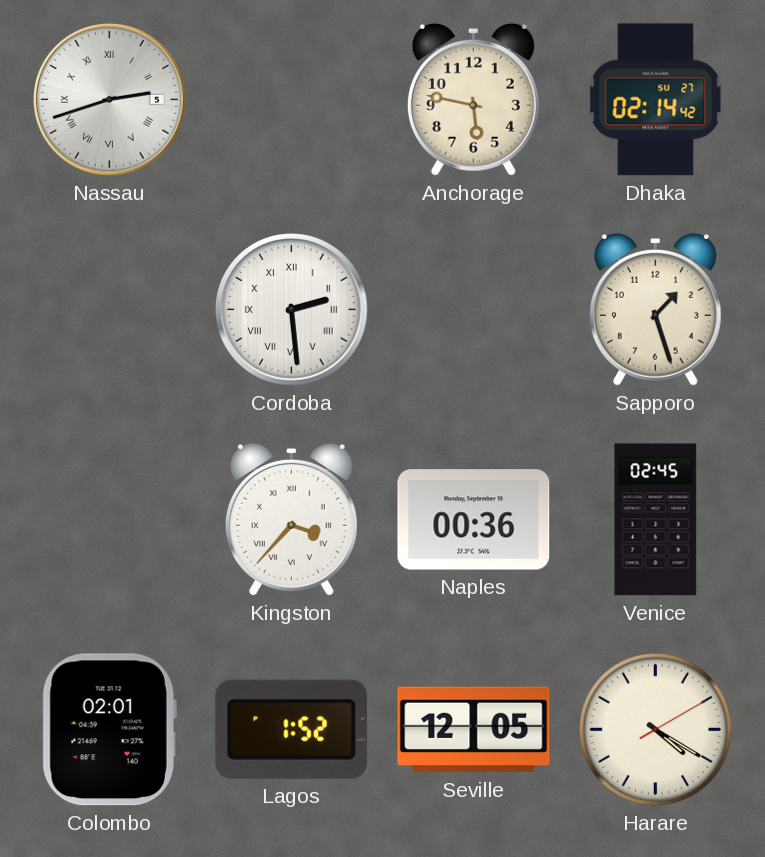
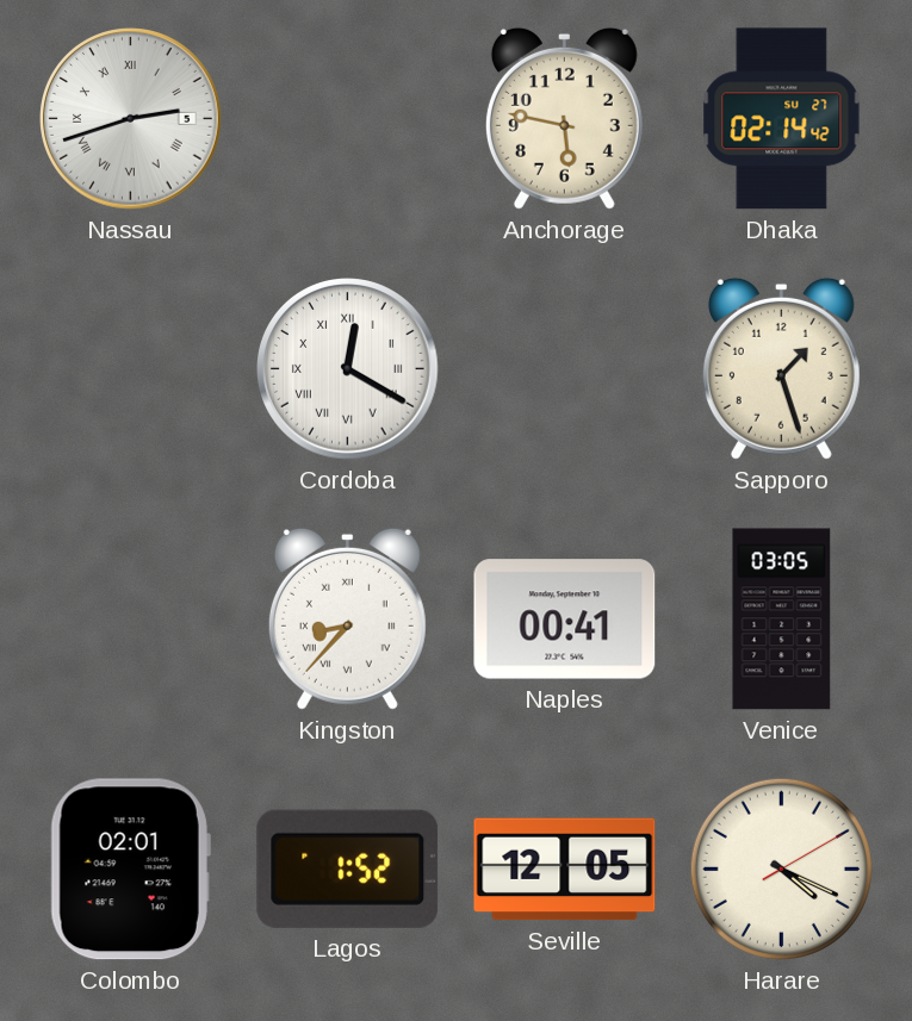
Cordoba: 2:29 -> 12:20 (348, 369)
Kingston: 3:37 -> 8:37 (347, 618)
Naples: 00:36 -> 00:41 (565, 620)
Venice: 02:45 -> 03:05 (782, 620)
Harare: 4:20 -> 4:19 (781, 869)
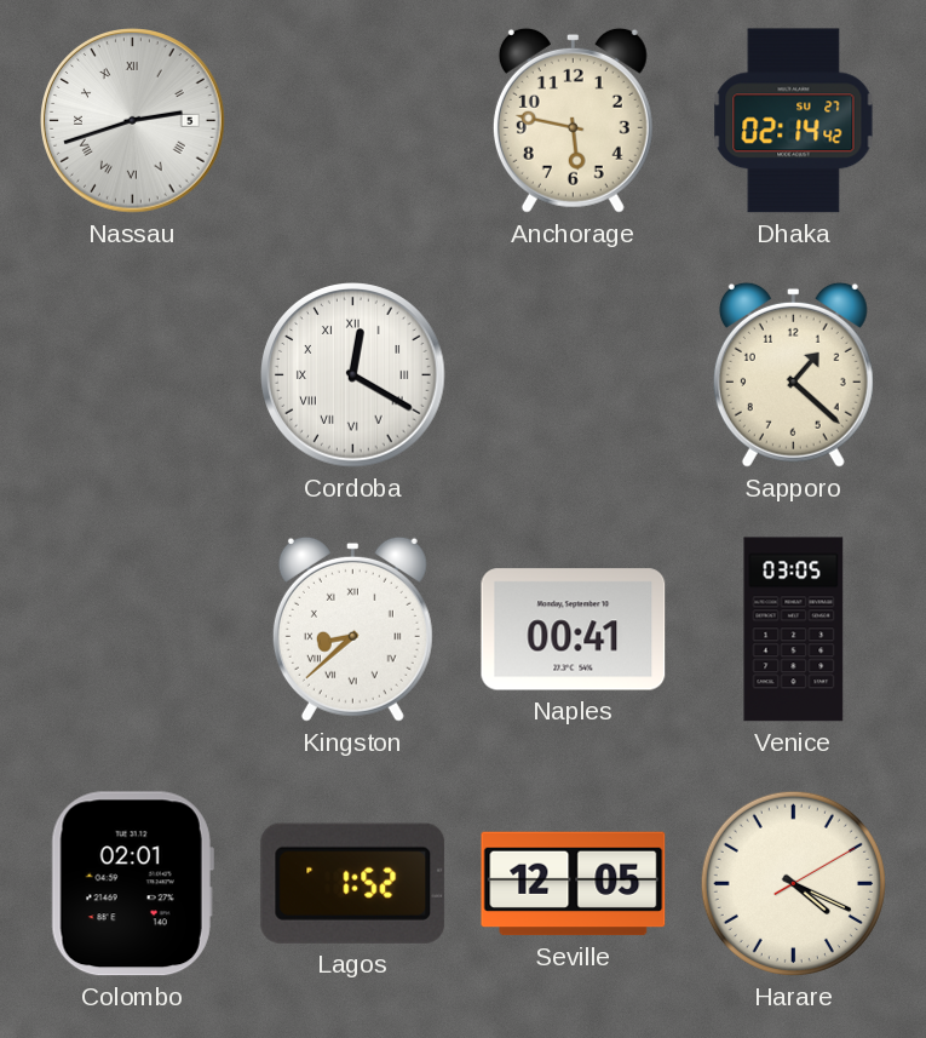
Sapporo: 1:27 -> 1:22 (793, 374)
Kingston: 8:37 -> 8:38 (352, 629)
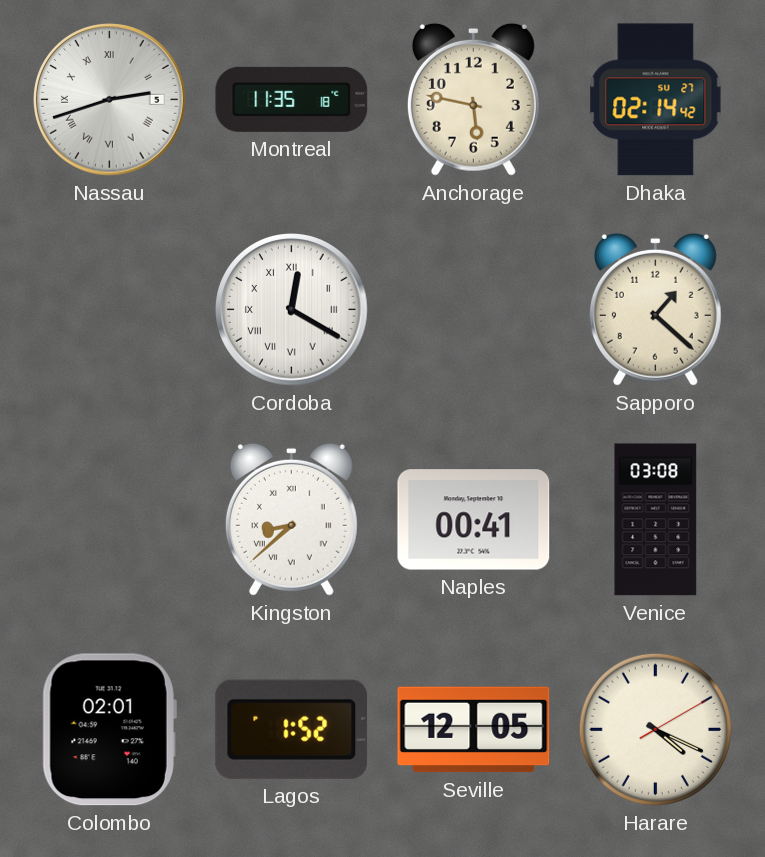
Montreal: none -> 11:35 (292, 99)
Venice: 03:05 -> 03:08 (656, 520)
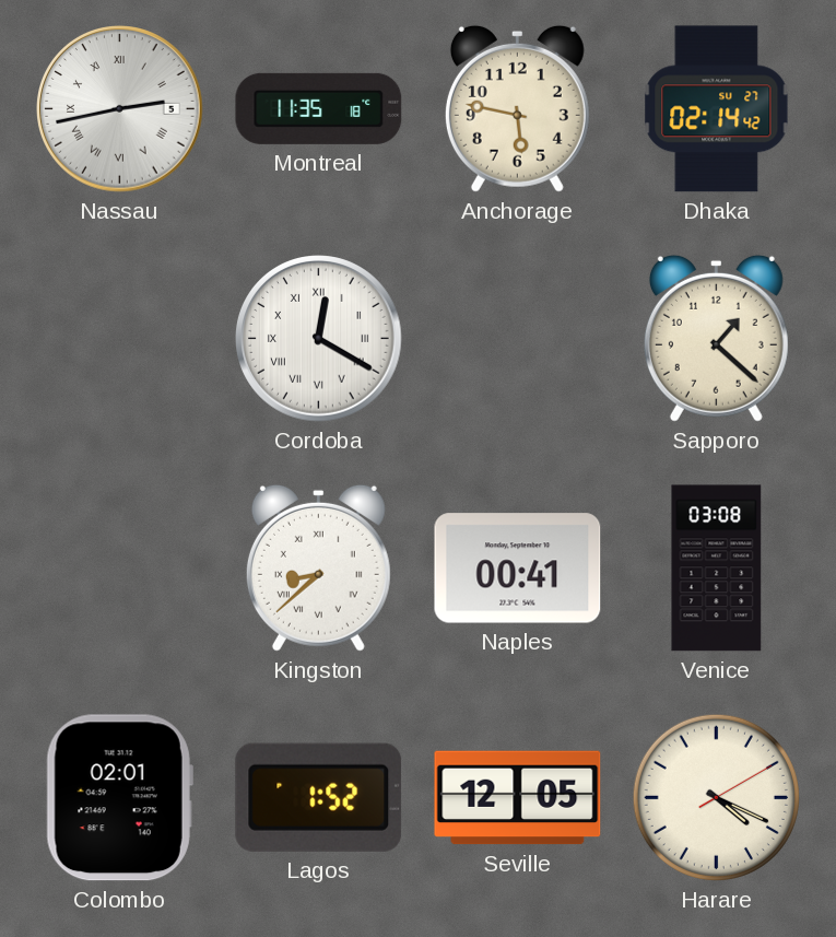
Nassau: 2:42 -> 2:43 (120, 109)
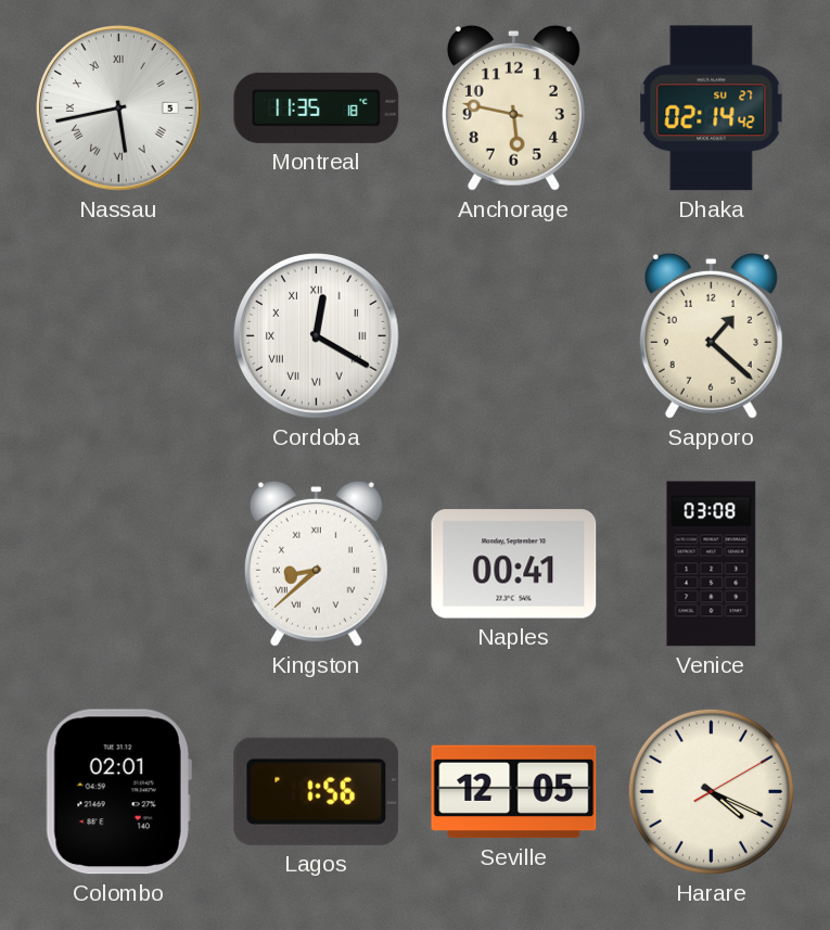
Nassau: 2:43 -> 5:43 (119, 109)
Lagos: 1:52 -> 1:56 (317, 791)
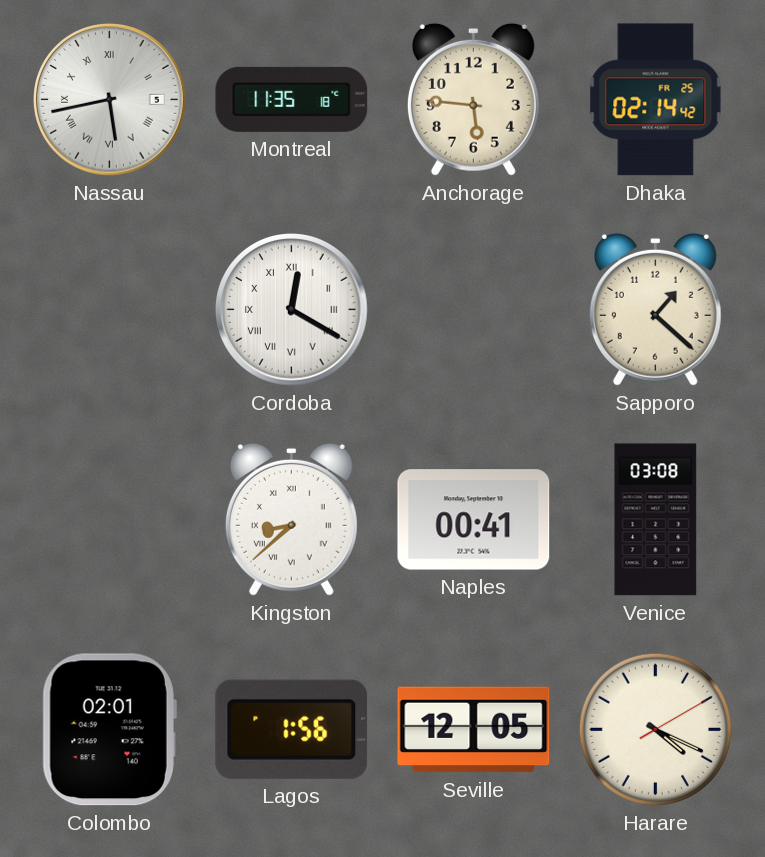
Anchorage: 5:47 -> 5:46 (473, 99)
Dhaka date: SU 27 -> FR 25 (656, 100)
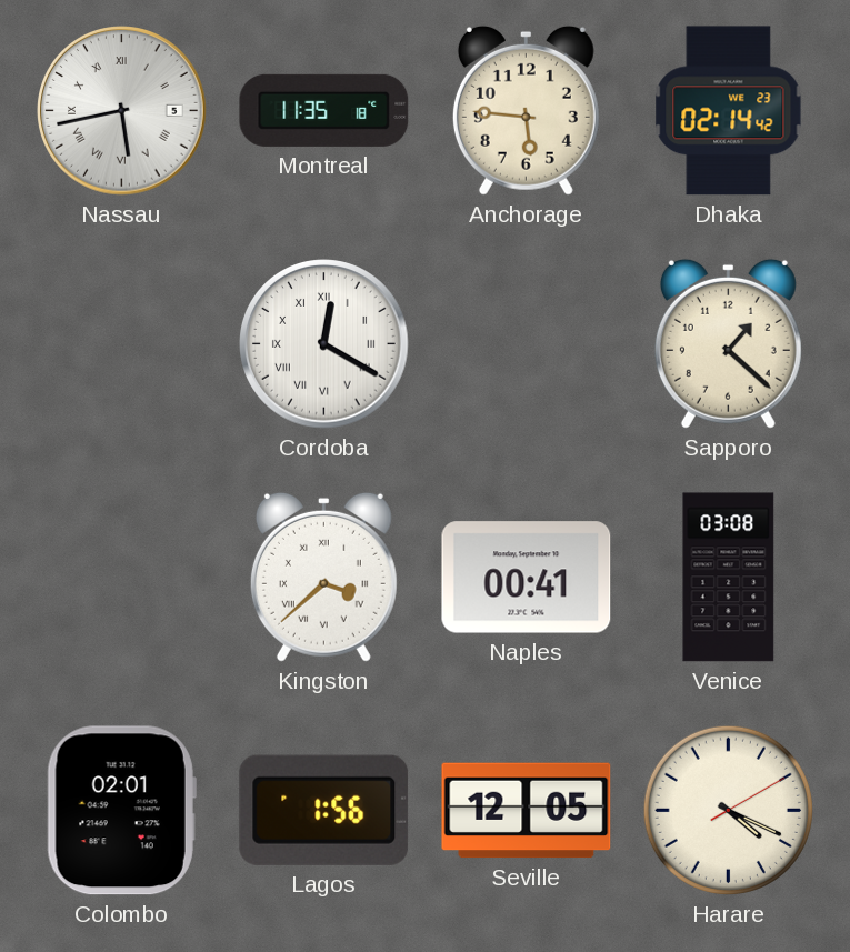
Dhaka date: FR 25 -> WE 23 (729, 111)
Kingston: 8:38 -> 3:38 (323, 577)
